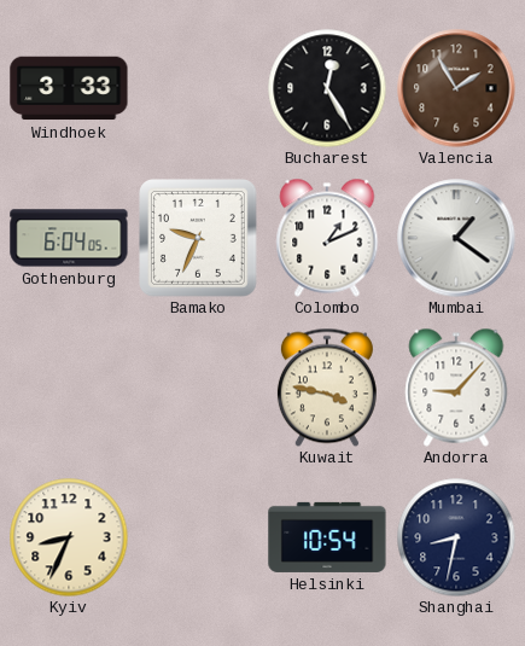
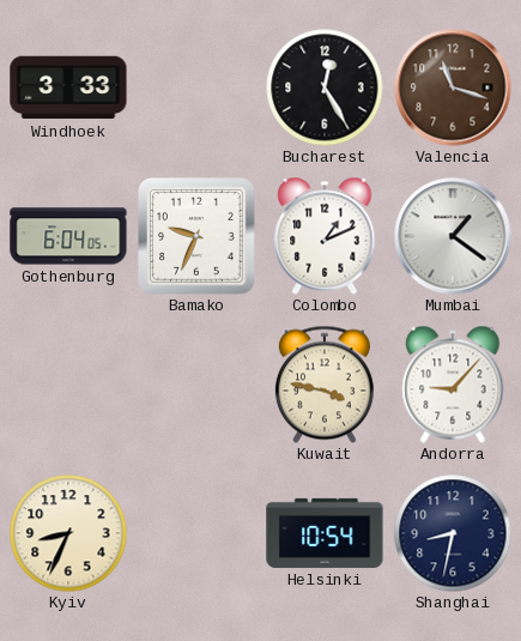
Valencia: 1:55 -> 11:18 (453, 87)
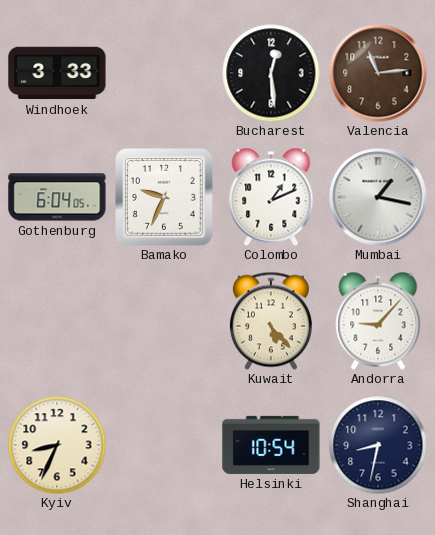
Bucharest: 12:25 -> 12:29 (271, 73)
Valencia: 11:18 -> 11:14 (378, 73)
Mumbai: 1:21 -> 1:17 (378, 197)
Kuwait: 3:47 -> 5:23 (271, 321)
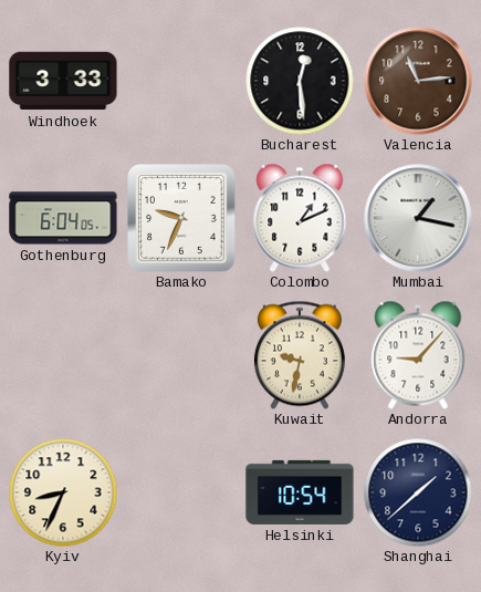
Kuwait: 5:23 -> 9:32 (300, 355)
Shanghai: 8:32 -> 1:38 (418, 492)
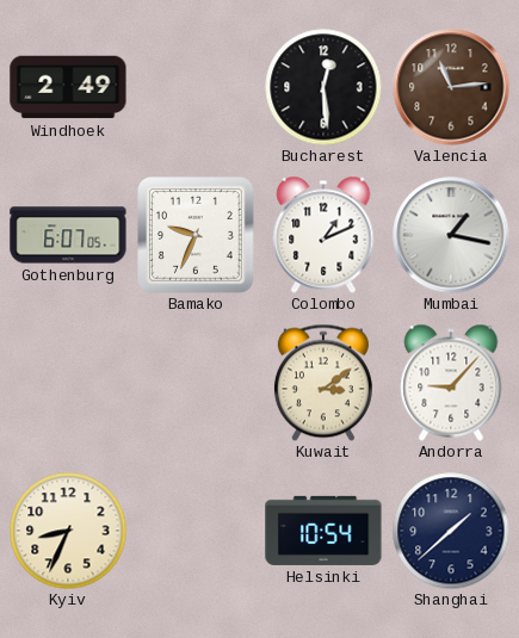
Windhoek: 3:33 -> 2:49 (68, 87)
Gothenburg: 6:04 -> 6:07 (68, 235)
Kuwait: 9:32 -> 3:09 (323, 383)
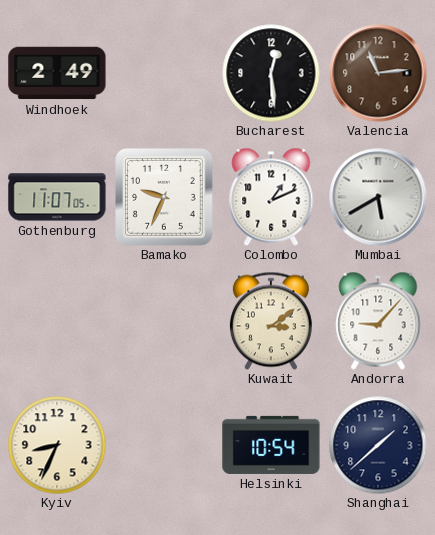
Gothenburg: 6:07 -> 11:07 (57, 197)
Mumbai: 1:17 -> 5:40 (378, 197)
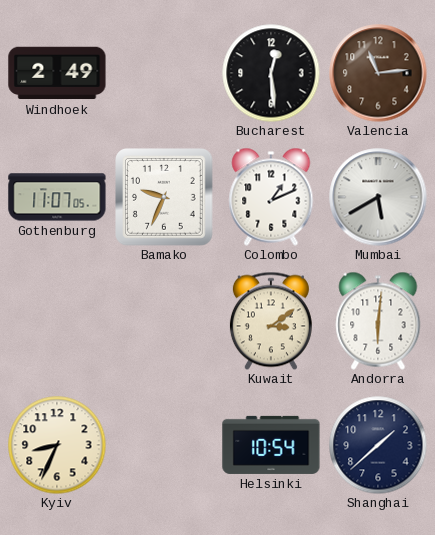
Andorra: 9:07 -> 6:01 (378, 321)
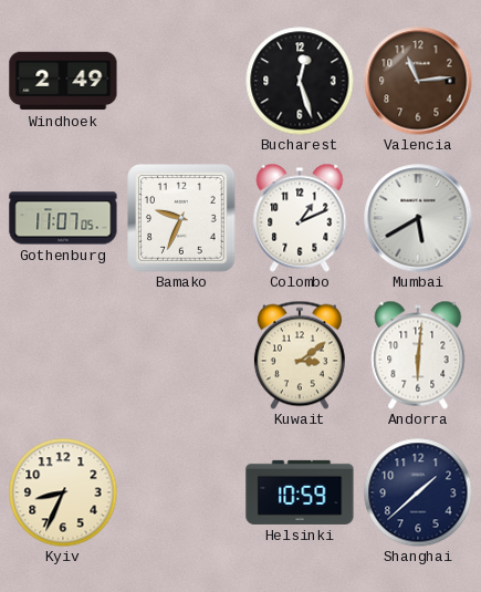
Bucharest: 12:29 -> 12:27 (300, 81)
Helsinki: 10:54 -> 10:59 (300, 492)
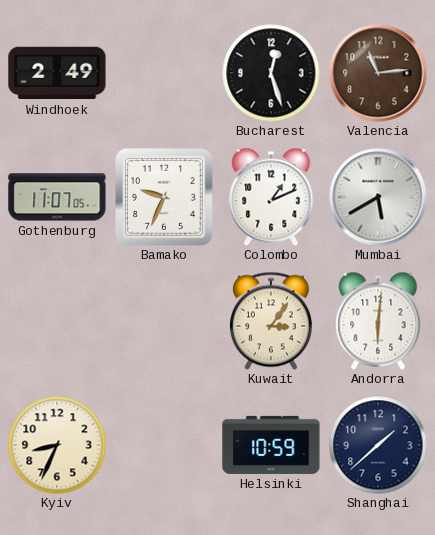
Kuwait: 3:09 -> 3:06 (271, 321)
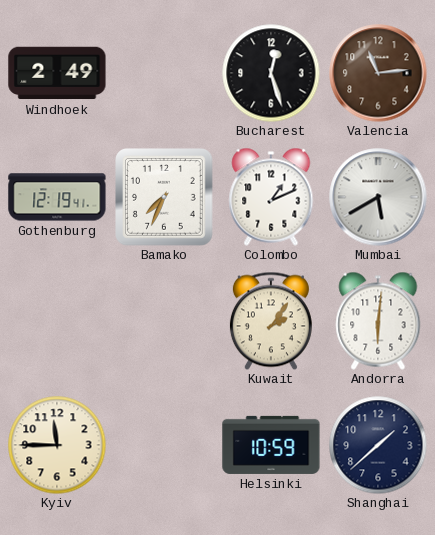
Gothenburg: 11:07 -> 12:19 (57, 197)
Bamako: 9:34 -> 7:34 (165, 198)
Kuwait: 3:06 -> 2:06 (271, 321)
Kyiv: 8:34 -> 11:45 (57, 445)
